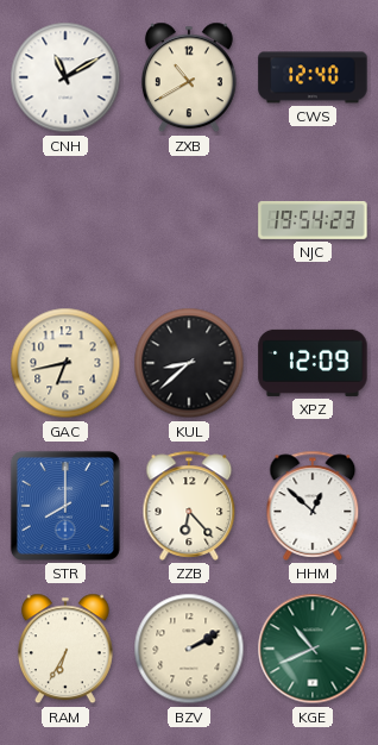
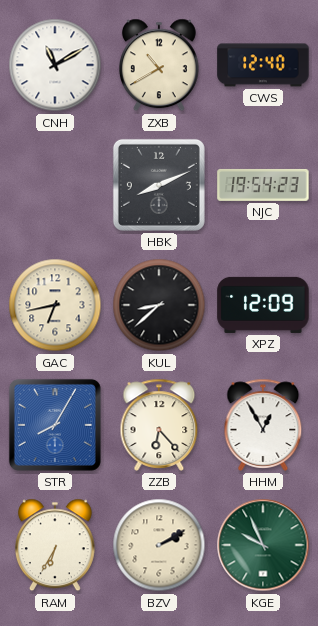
HBK: none -> 8:11 (159, 185)
STR: 8:00 -> 8:05 (55, 425)
HHM: 12:52 -> 12:55 (263, 425)
KGE: 10:41 -> 9:56 (263, 545)
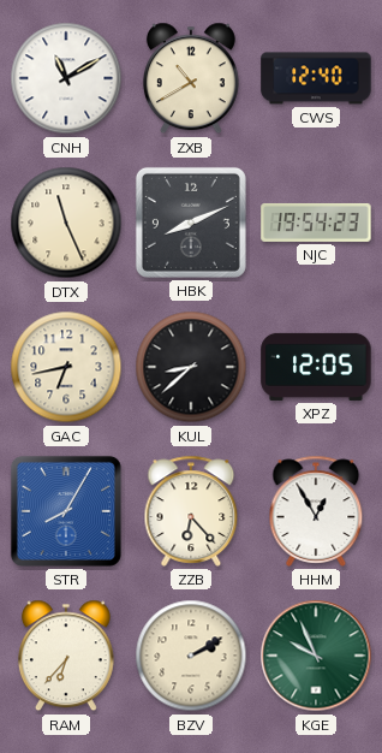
DTX: none -> 11:26 (66, 223)
XPZ: 12:09 -> 12:05 (316, 367)
RAM: 6:35 -> 6:37 (66, 656)
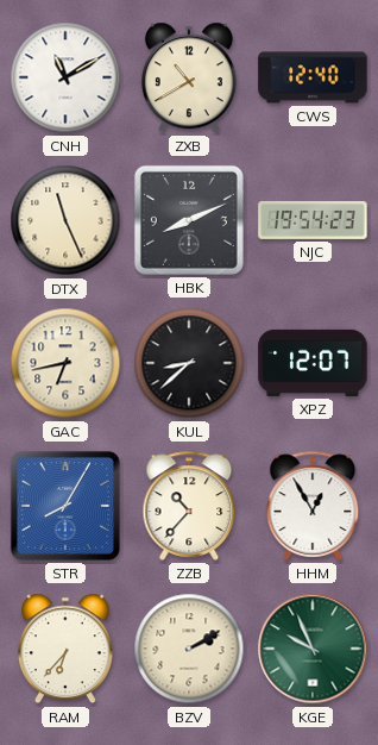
XPZ: 12:05 -> 12:07 (313, 363)
ZZB: 6:23 -> 10:37 (189, 506)
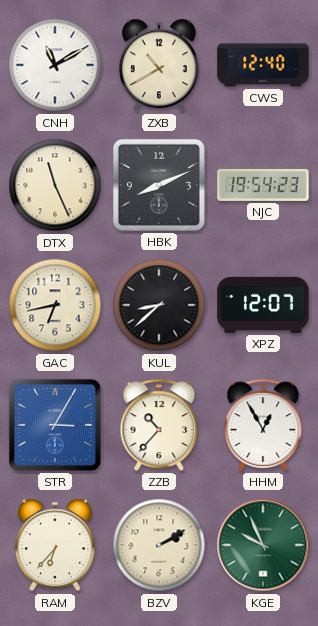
STR: 8:05 -> 3:05 (55, 425)
